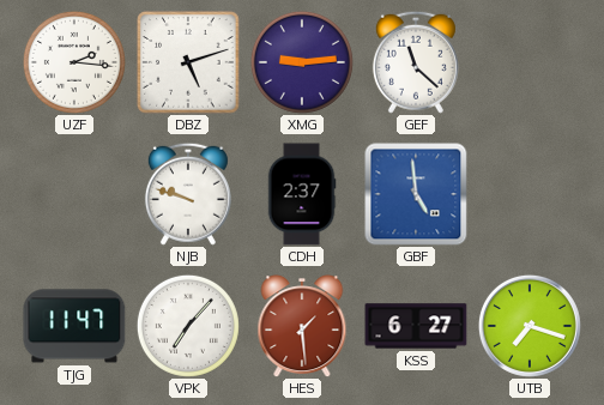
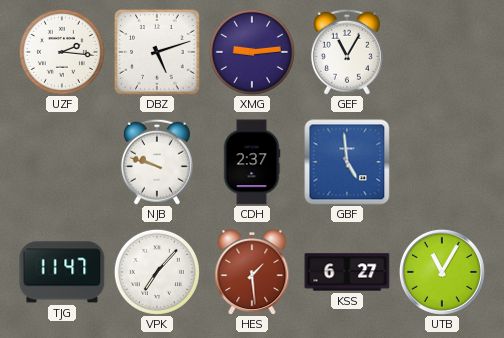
GEF: 11:22 -> 11:05 (347, 52)
UTB: 7:18 -> 11:05 (442, 272)
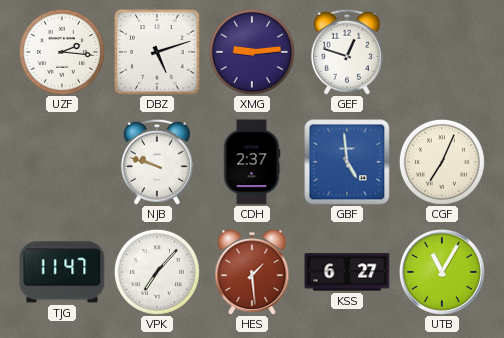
GEF: 11:05 -> 12:48 (347, 52)
CGF: none -> 7:04 (442, 162)
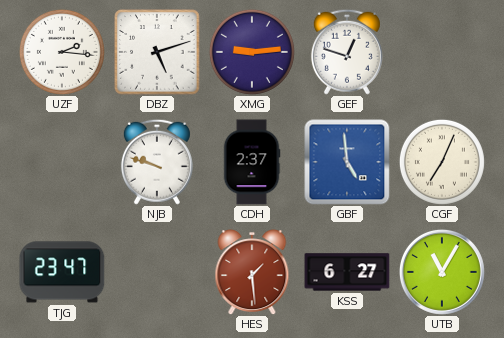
TJG: 11:47 -> 23:47 (62, 272)
VPK: 7:07 -> none (157, 272)
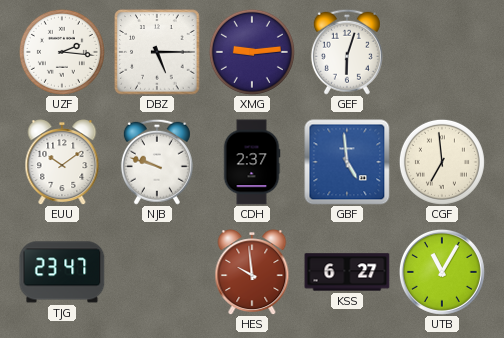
DBZ: 5:12 -> 5:15 (157, 52)
GEF: 12:48 -> 6:03 (347, 52)
EUU: none -> 10:09 (62, 162)
CGF: 7:04 -> 6:59 (442, 162)
HES: 1:29 -> 9:59 (252, 272)
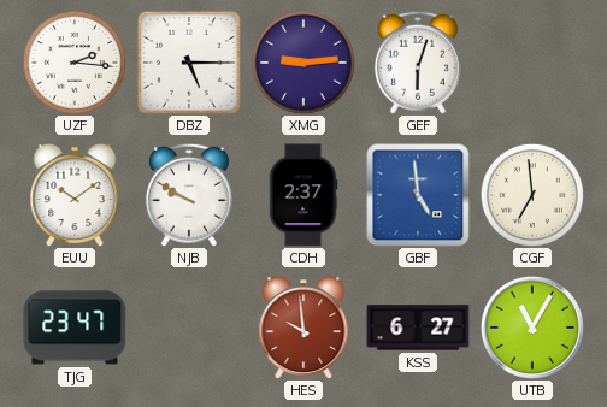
NJB: 9:48 -> 9:50 (189, 195)
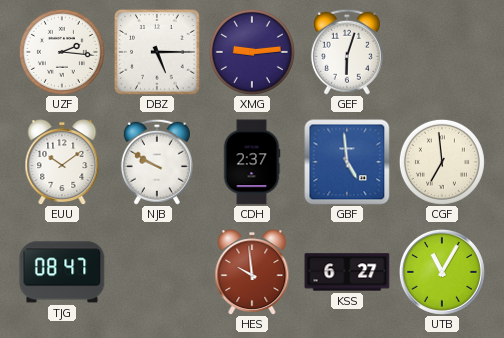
TJG: 23:47 -> 08:47 (62, 272)
